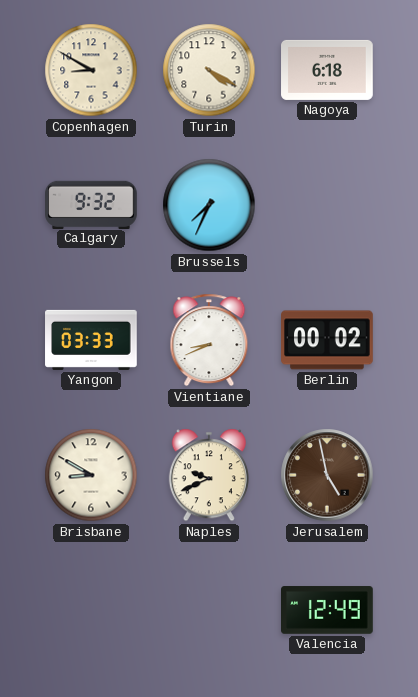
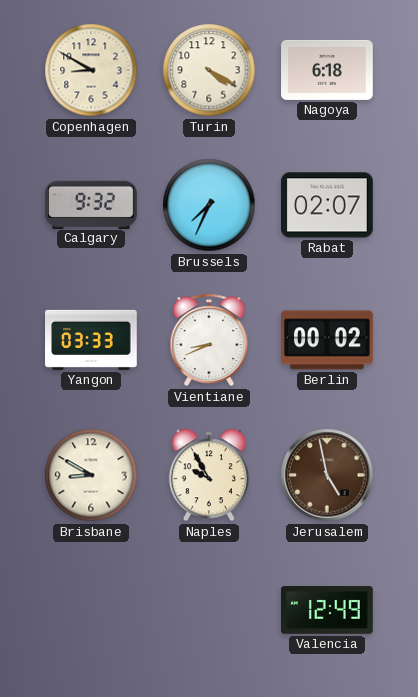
Rabat: none -> 02:07 (328, 205)
Naples: 9:41 -> 9:55 (209, 475)
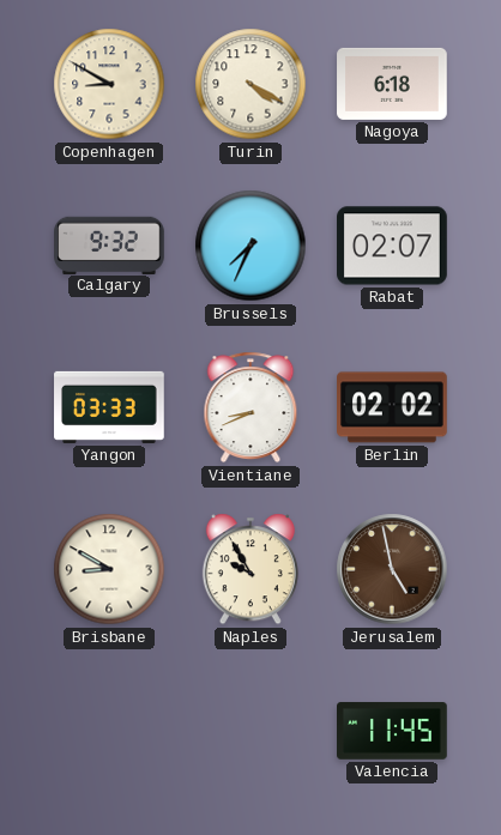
Berlin: 00:02 -> 02:02 (392, 407)
Valencia: 12:49 -> 11:45 (392, 731)
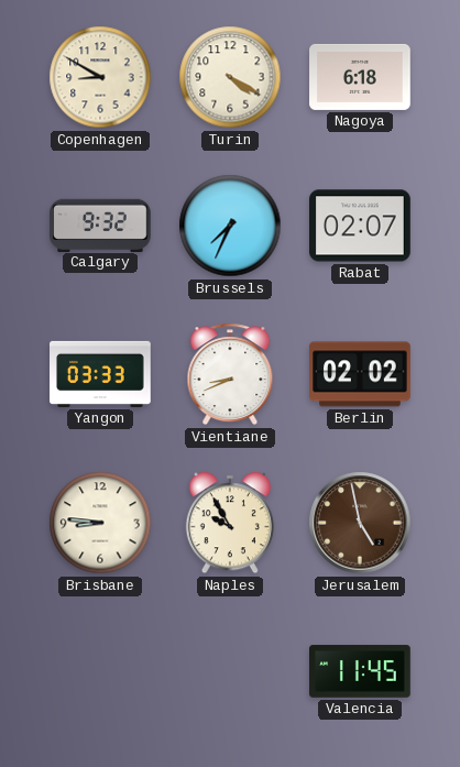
Brisbane: 8:50 -> 8:46 (100, 523)
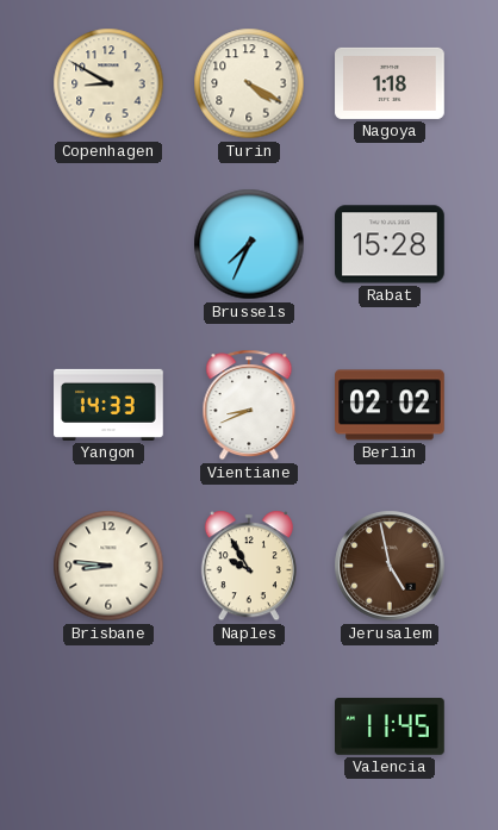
Nagoya: 6:18 -> 1:18 (390, 83)
Calgary: 9:32 -> none (101, 224)
Rabat: 02:07 -> 15:28 (391, 244)
Yangon: 03:33 -> 14:33 (108, 405)
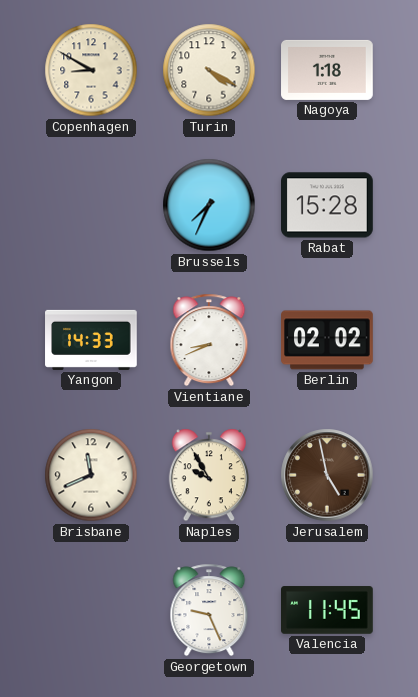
Brisbane: 8:46 -> 11:41 (91, 475)
Georgetown: none -> 9:26 (209, 610)
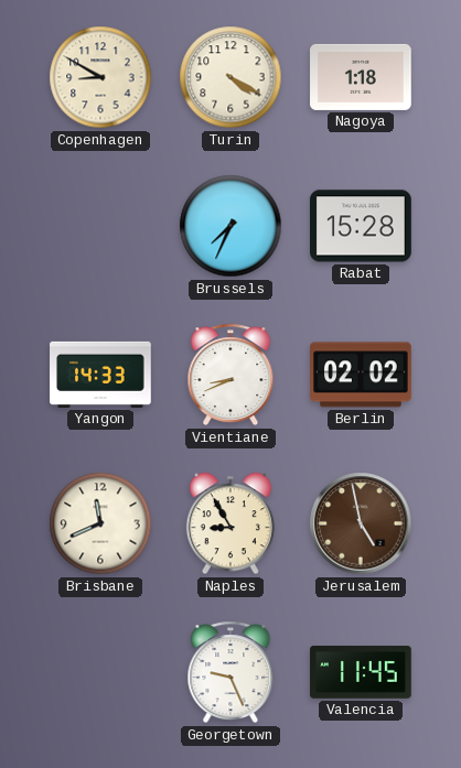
Naples: 9:55 -> 8:55 (230, 523)
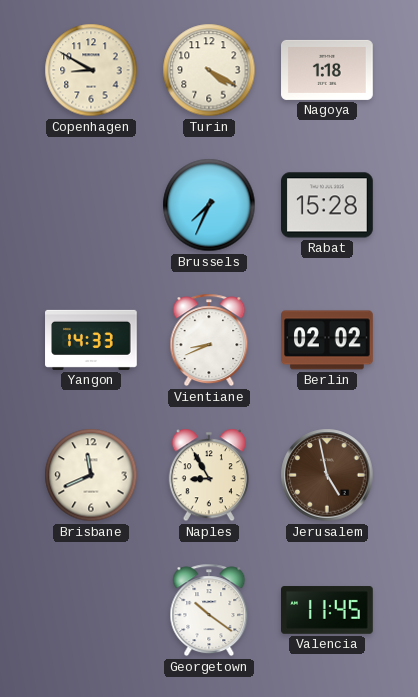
Georgetown: 9:26 -> 10:21 (209, 610)
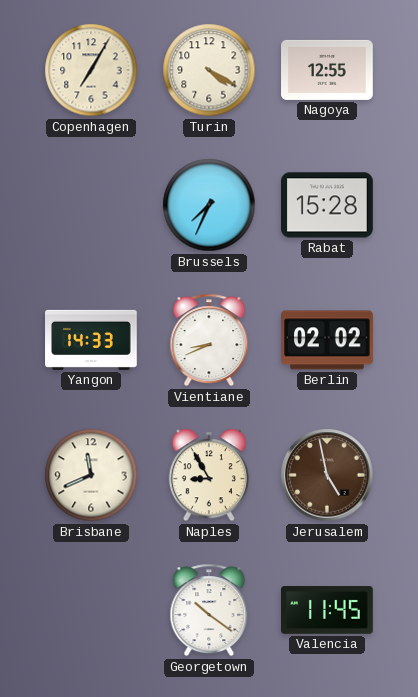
Copenhagen: 8:50 -> 7:05 (91, 70)
Nagoya: 1:18 -> 12:55 (327, 70)
